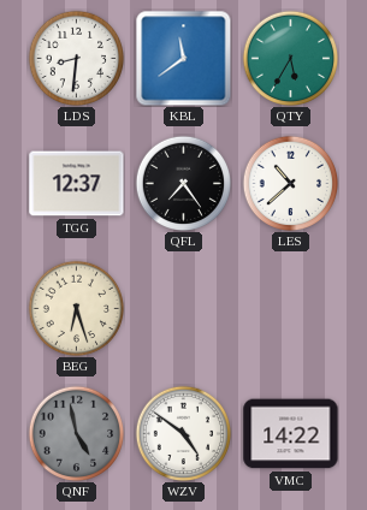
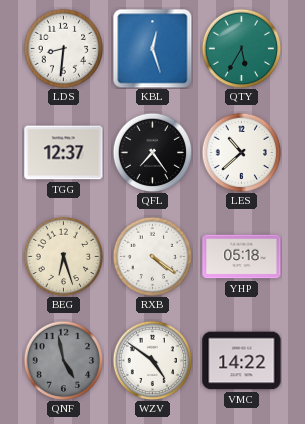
KBL: 11:39 -> 12:27 (152, 48)
RXB: none -> 4:21 (152, 256)
YHP: none -> 05:18 (242, 257)
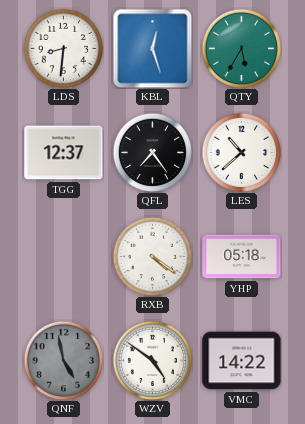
BEG: 6:27 -> none (63, 256)
